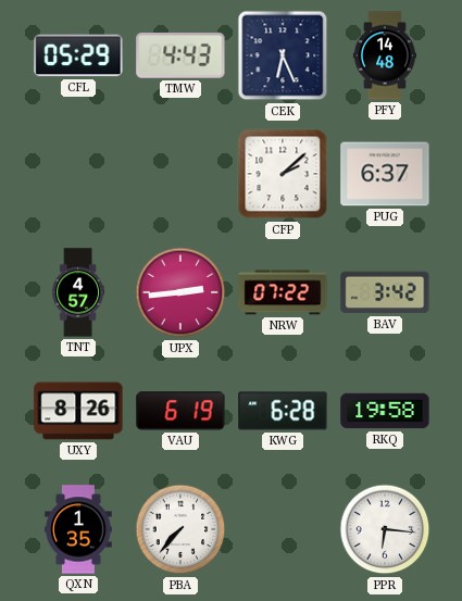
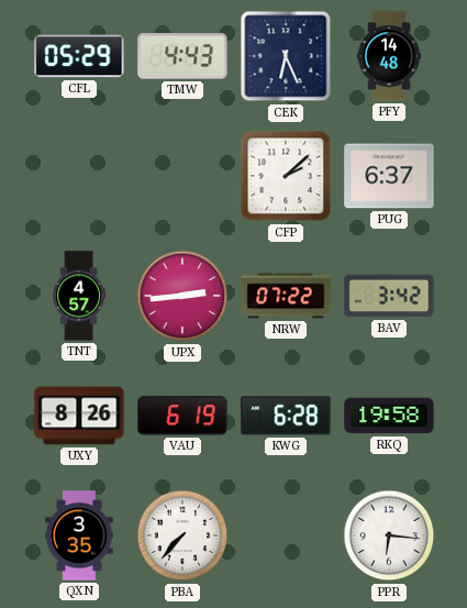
QXN: 1:35 -> 3:35 (79, 535)
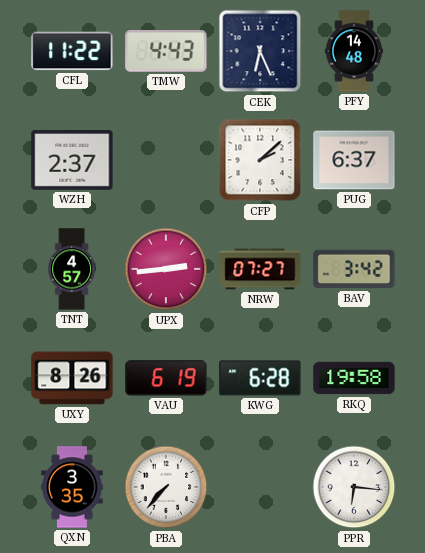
CFL: 05:29 -> 11:22 (72, 51)
WZH: none -> 2:37 (72, 161)
NRW: 07:22 -> 07:27 (260, 269)
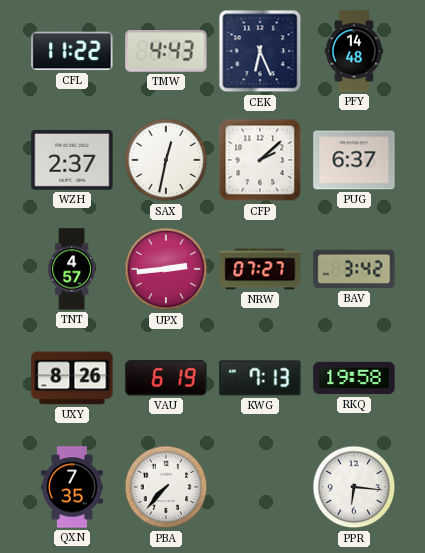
SAX: none -> 12:32 (166, 160)
KWG: 6:28 -> 7:13 (260, 378)
QXN: 3:35 -> 7:35 (72, 487)
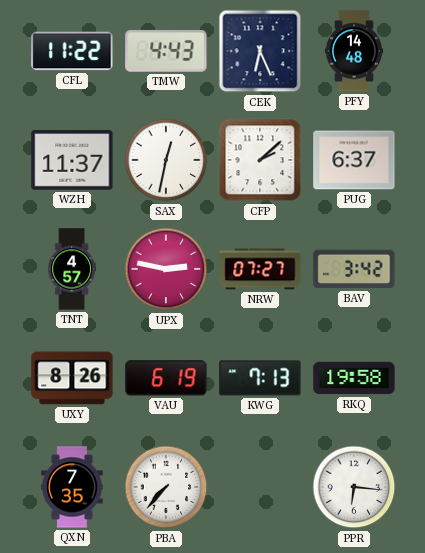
WZH: 2:37 -> 11:37 (72, 161)
UPX: 2:44 -> 2:47 (166, 269)
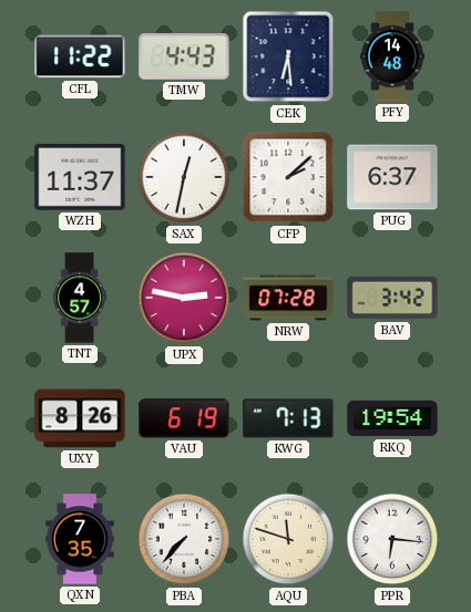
CEK: 6:26 -> 6:29 (288, 56)
NRW: 07:27 -> 07:28 (288, 298)
RKQ: 19:58 -> 19:54 (392, 418)
AQU: none -> 11:48 (288, 539)
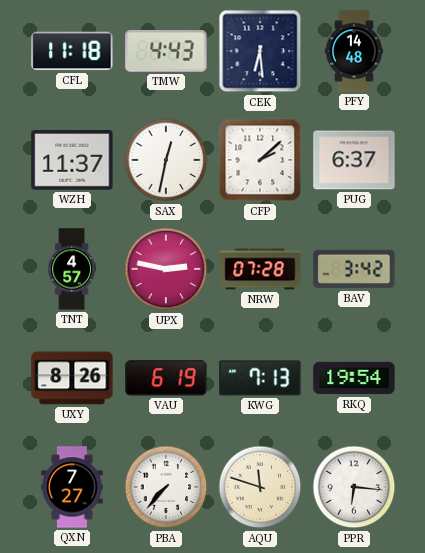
CFL: 11:22 -> 11:18 (72, 51)
QXN: 7:35 -> 7:27 (72, 487)
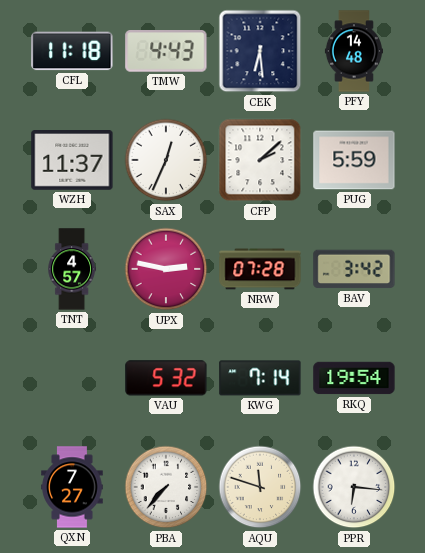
SAX: 12:32 -> 12:34 (166, 160)
PUG: 6:37 -> 5:59 (354, 160)
UXY: 8:26 -> none (72, 378)
VAU: 6:19 -> 5:32 (166, 378)
KWG: 7:13 -> 7:14 (260, 378)
